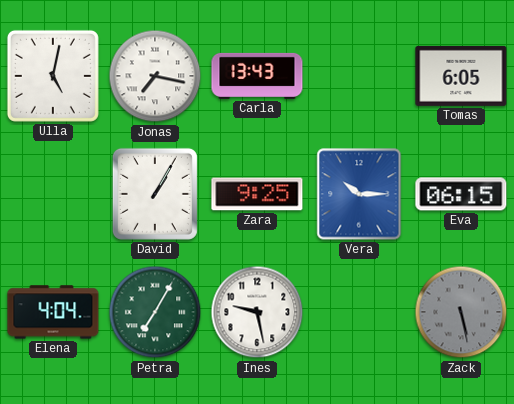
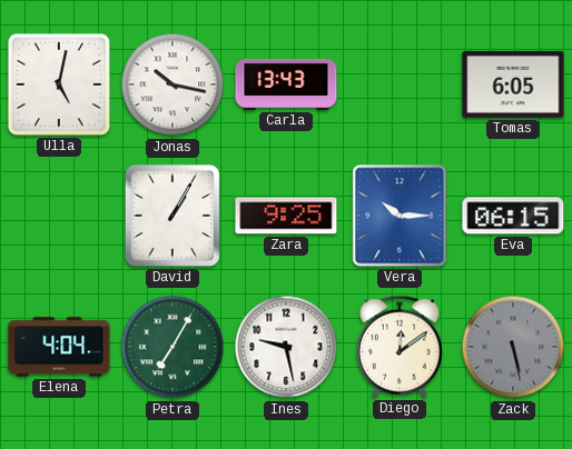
Jonas: 7:17 -> 10:17 (172, 84)
Diego: none -> 12:09 (400, 347)
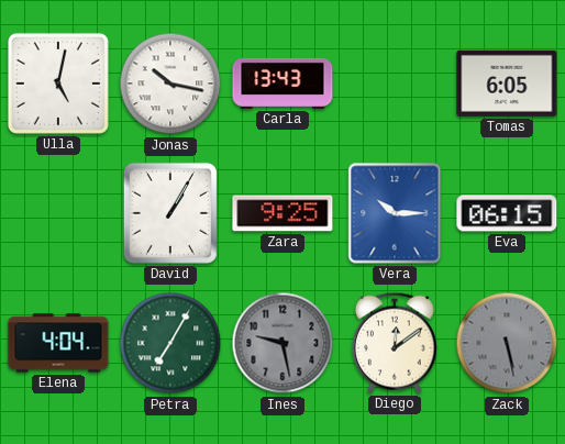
Ines dial: white -> grey (282, 343)
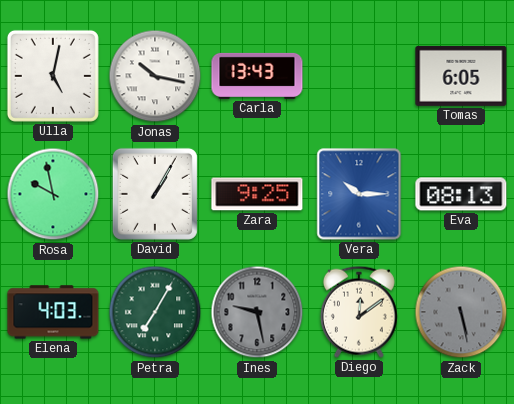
Rosa: none -> 9:58 (53, 194)
Eva: 06:15 -> 08:13 (461, 194)
Elena: 4:04 -> 4:03 (53, 312)
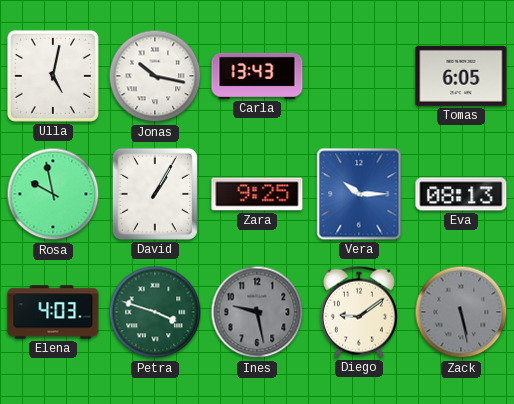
Petra: 7:05 -> 3:48 (155, 312)
Diego: 12:09 -> 9:09 (359, 312)
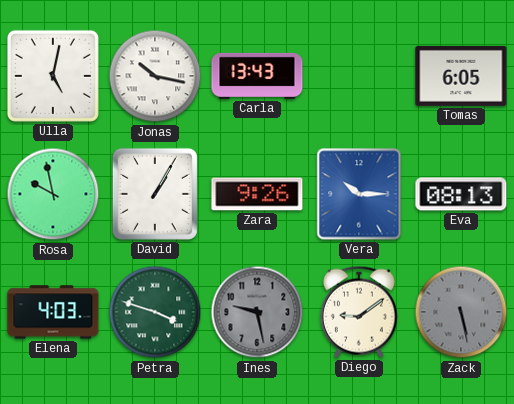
Zara: 9:25 -> 9:26 (257, 194)
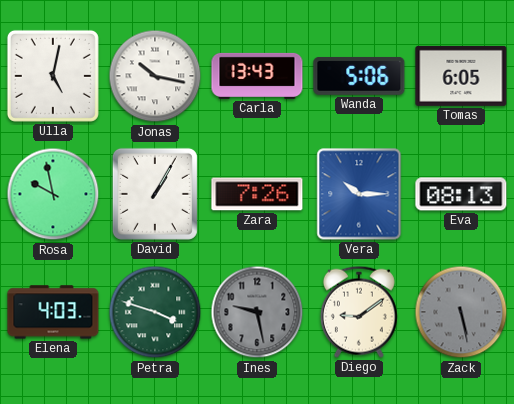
Wanda: none -> 5:06 (359, 76)
Zara: 9:26 -> 7:26 (257, 194)
